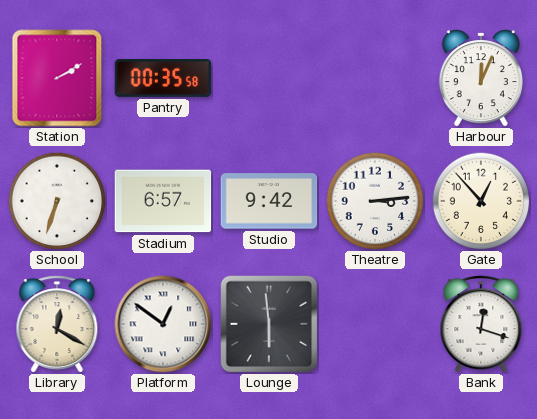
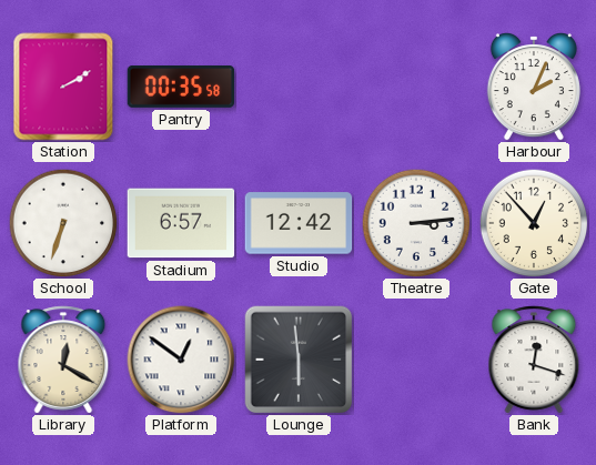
Harbour: 12:04 -> 2:04 (534, 88)
Studio: 9:42 -> 12:42 (299, 223)
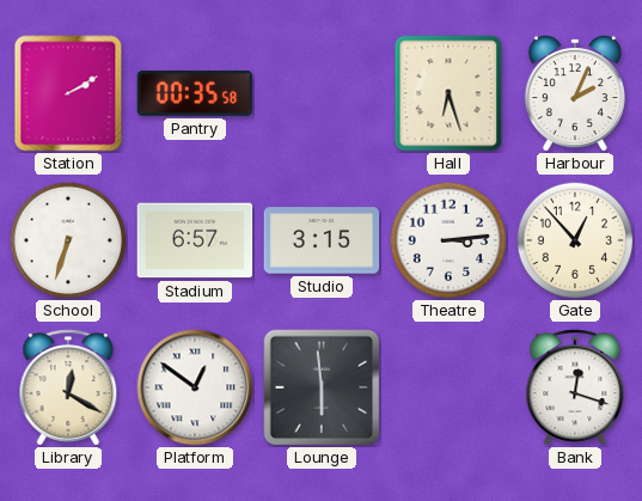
Hall: none -> 6:27 (448, 93)
Studio: 12:42 -> 3:15 (322, 240)
